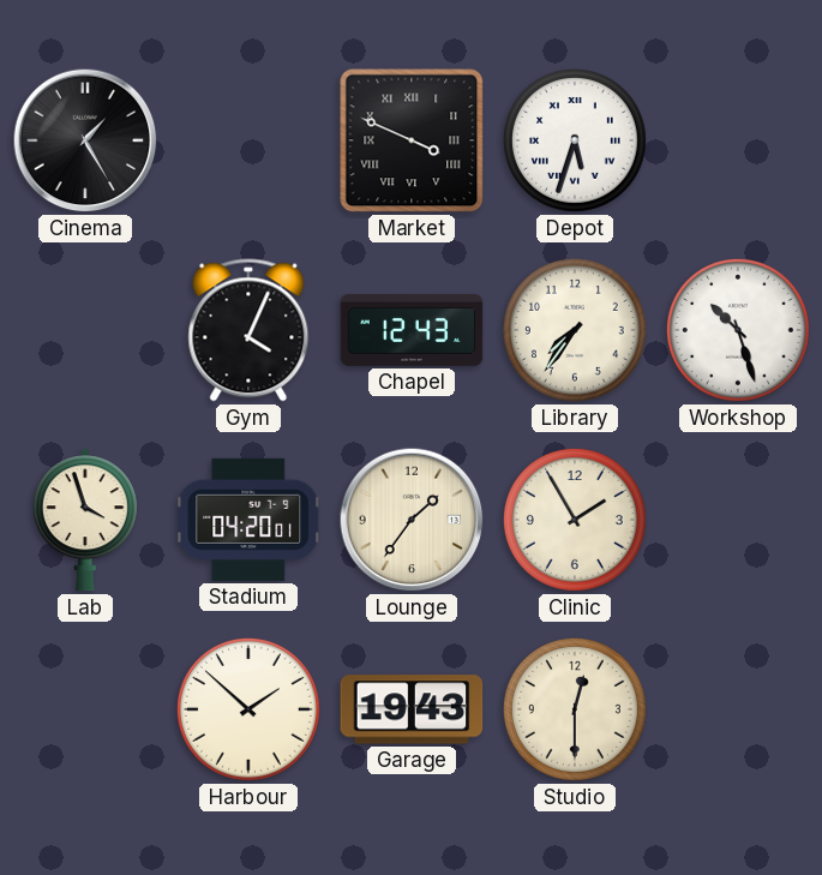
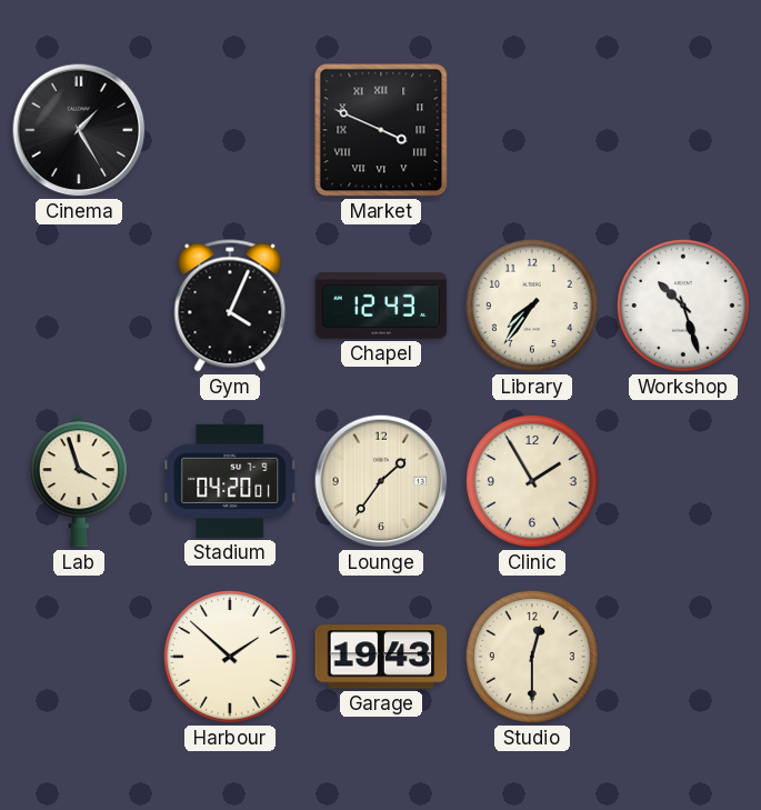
Depot: 5:33 -> none (575, 140)
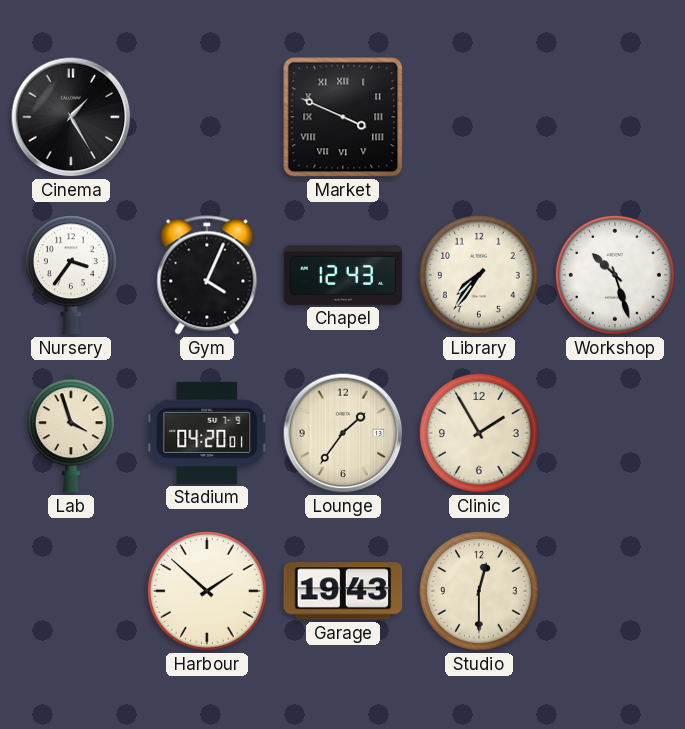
Nursery: none -> 3:36 (71, 275)
